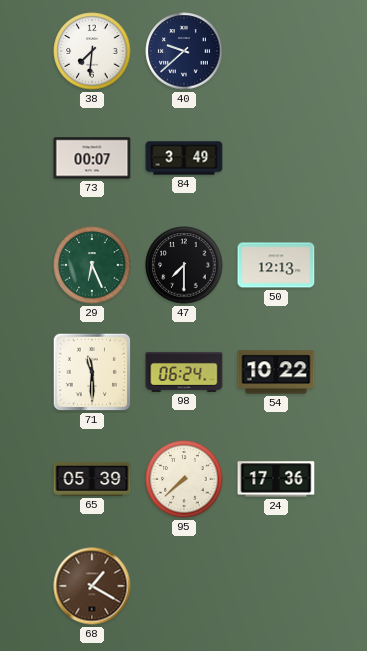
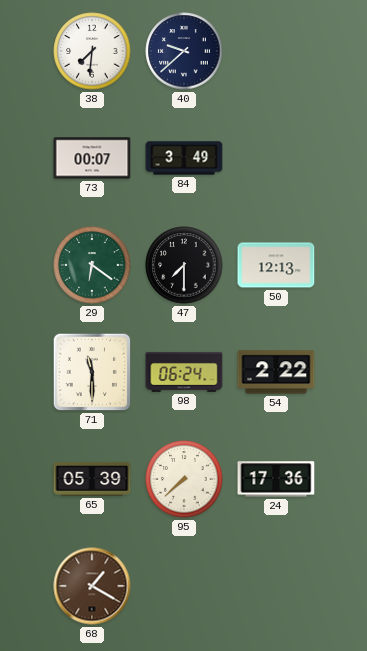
29: 6:26 -> 6:21 (92, 265)
54: 10:22 -> 2:22 (276, 372)
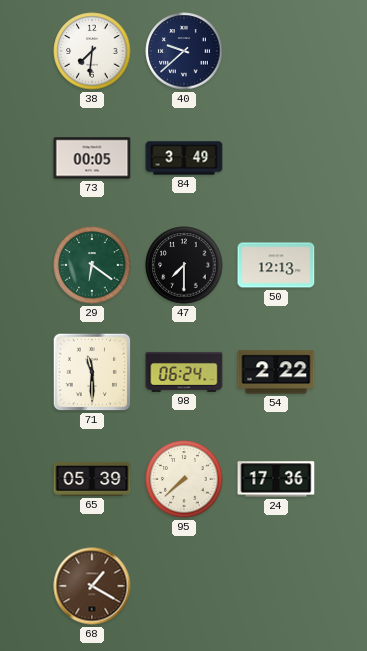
73: 00:07 -> 00:05 (92, 158)
